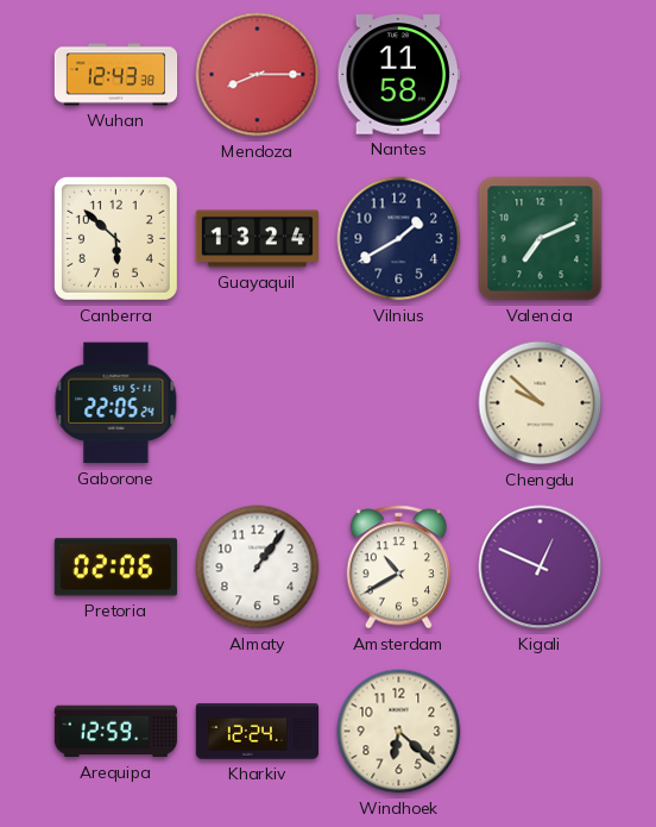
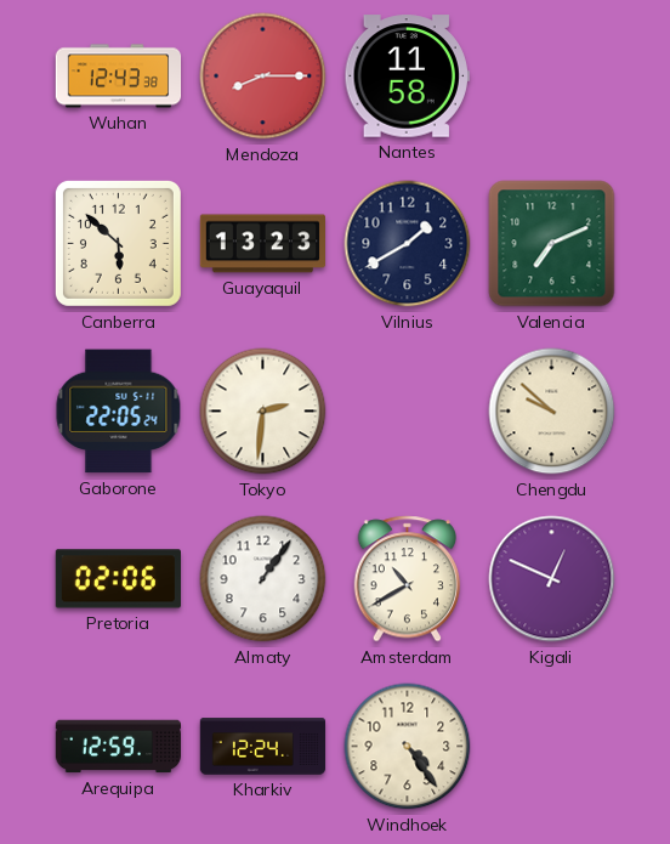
Guayaquil: 13:24 -> 13:23 (262, 244)
Tokyo: none -> 2:31 (263, 412)
Windhoek: 6:22 -> 4:24 (408, 747)
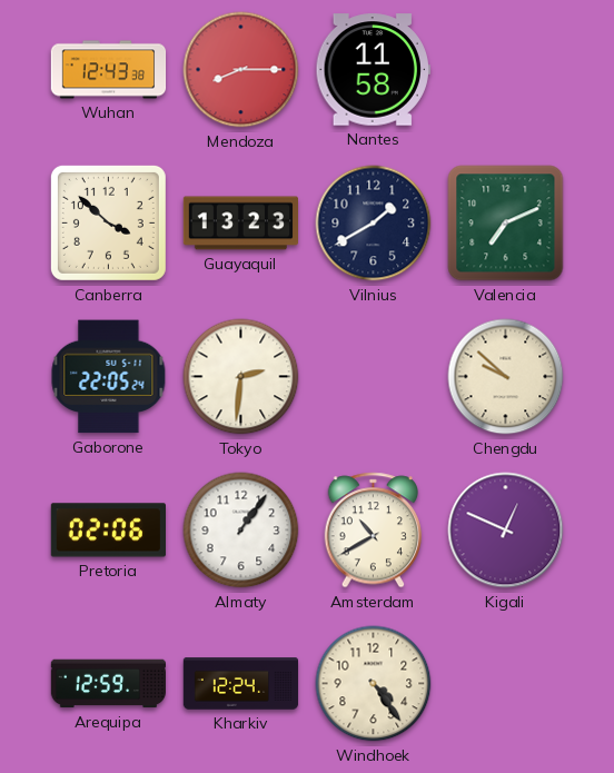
Canberra: 5:52 -> 3:52 (108, 222)
